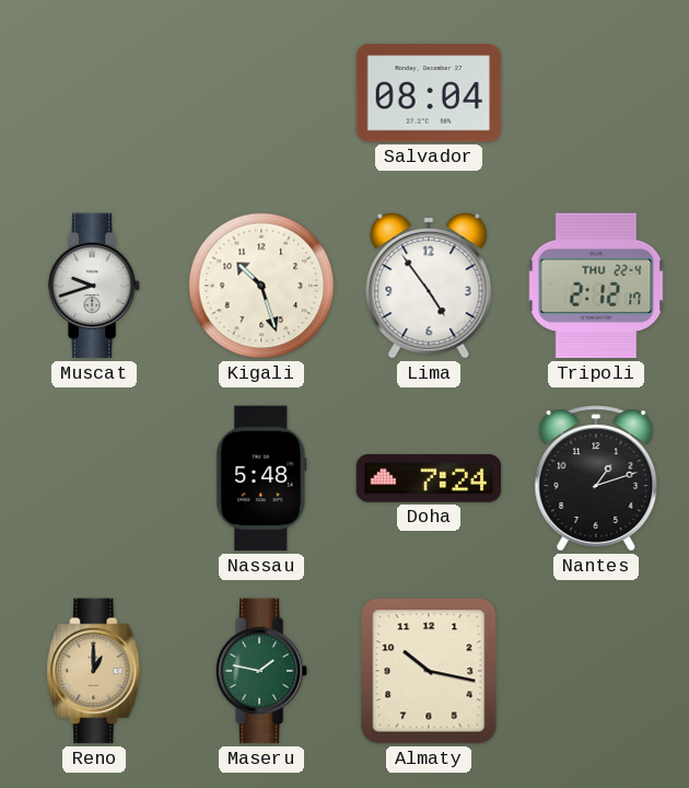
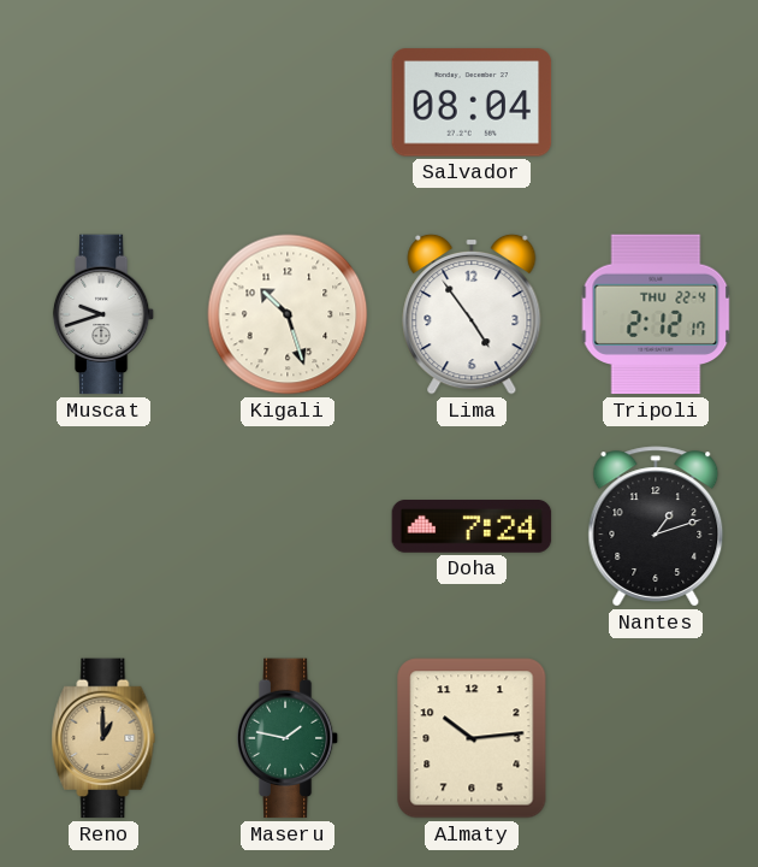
Nassau: 5:48 -> none (261, 478)
Almaty: 10:17 -> 10:14 (472, 738)
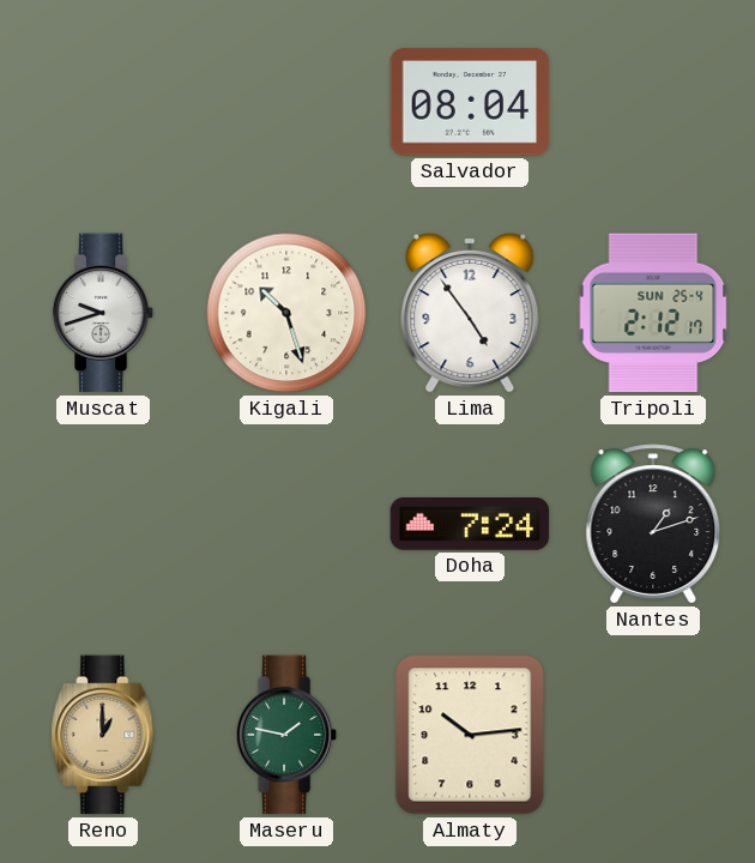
Tripoli date: THU 22-4 -> SUN 25-4 (653, 313)
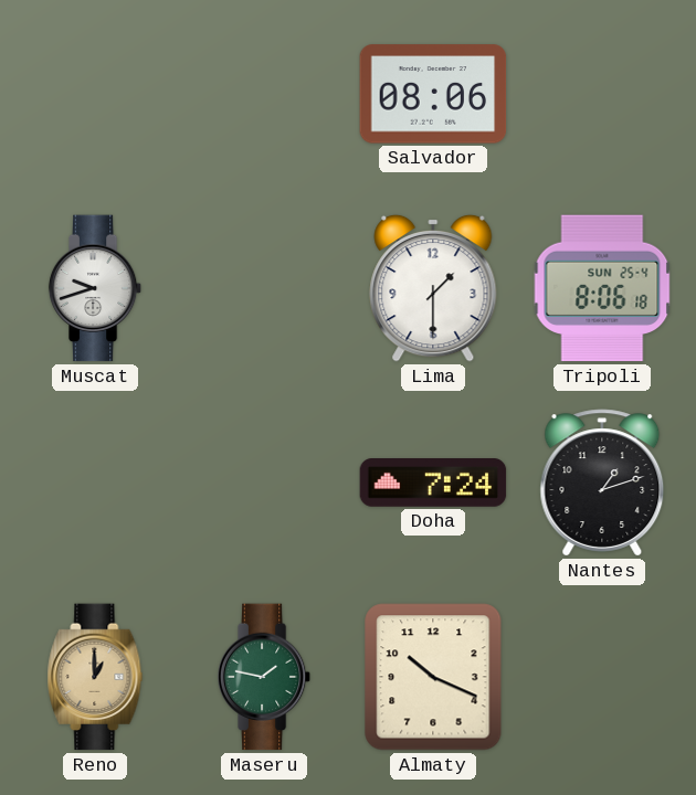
Salvador: 08:04 -> 08:06 (433, 94)
Kigali: 10:27 -> none (286, 313)
Lima: 4:54 -> 1:30 (433, 288)
Tripoli: 2:12 -> 8:06 (602, 288)
Almaty: 10:14 -> 10:19 (433, 677)
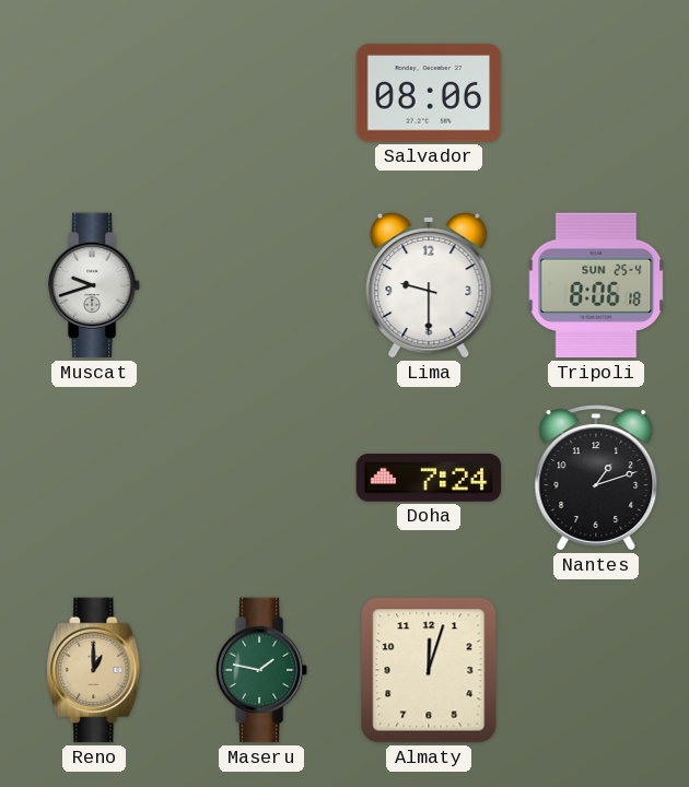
Lima: 1:30 -> 9:30 (429, 285)
Almaty: 10:19 -> 12:03 (429, 670)
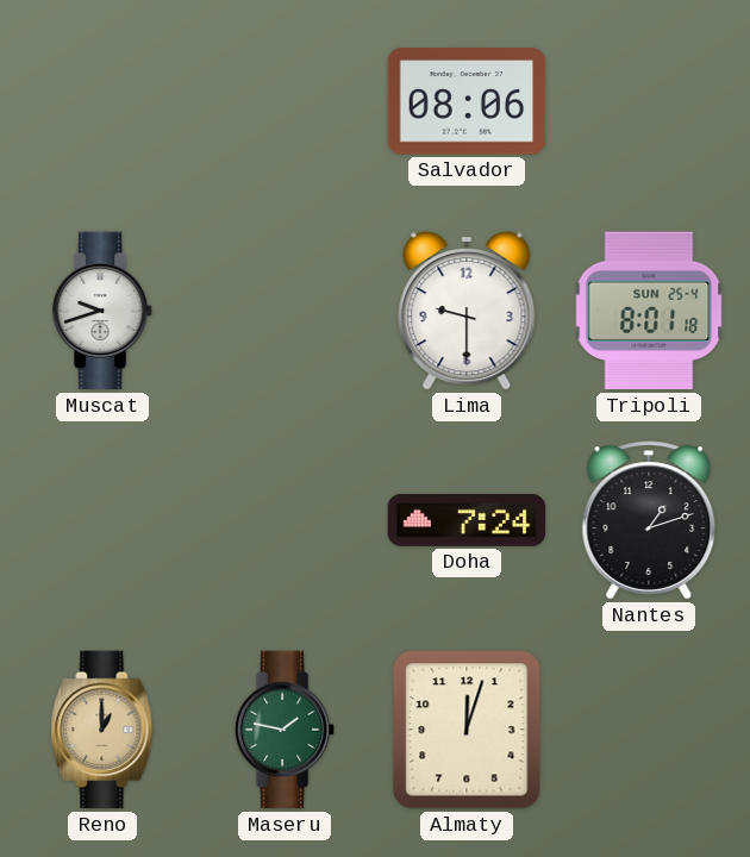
Tripoli: 8:06 -> 8:01 (649, 311)
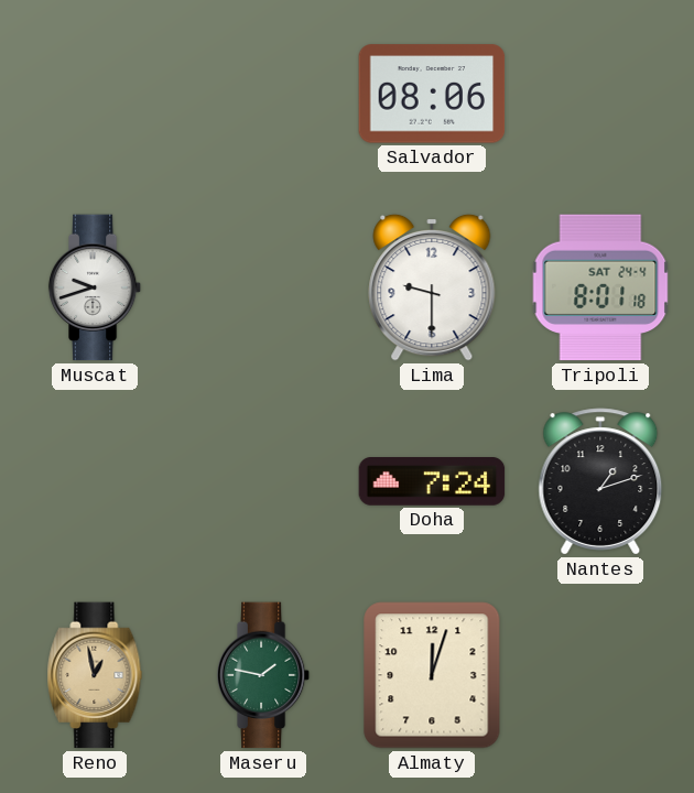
Tripoli date: SUN 25-4 -> SAT 24-4 (600, 287)
Reno: 1:00 -> 12:58 (95, 675)
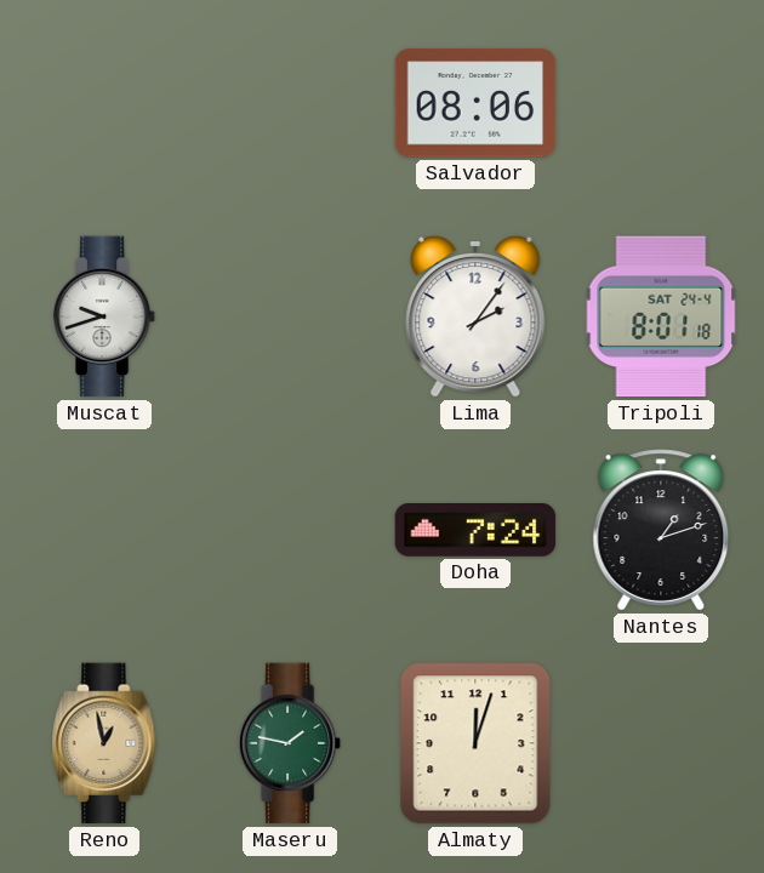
Lima: 9:30 -> 2:06 (475, 316)
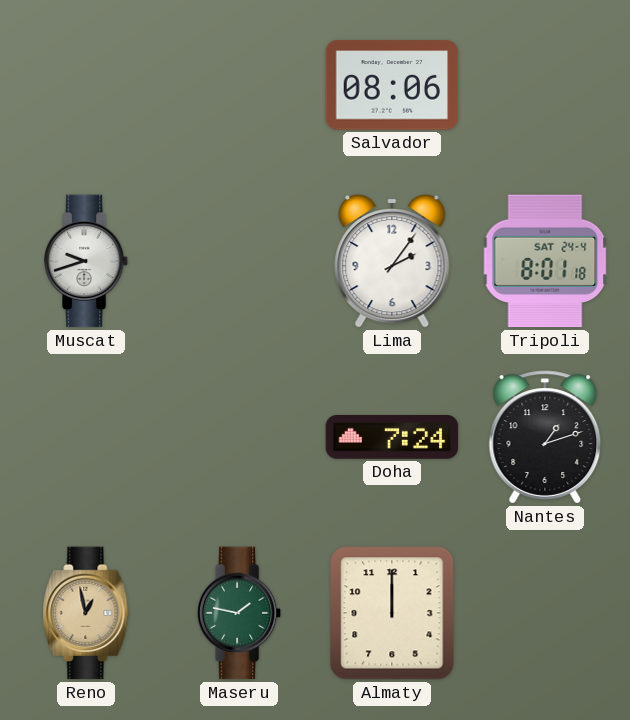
Almaty: 12:03 -> 12:00 (392, 613)
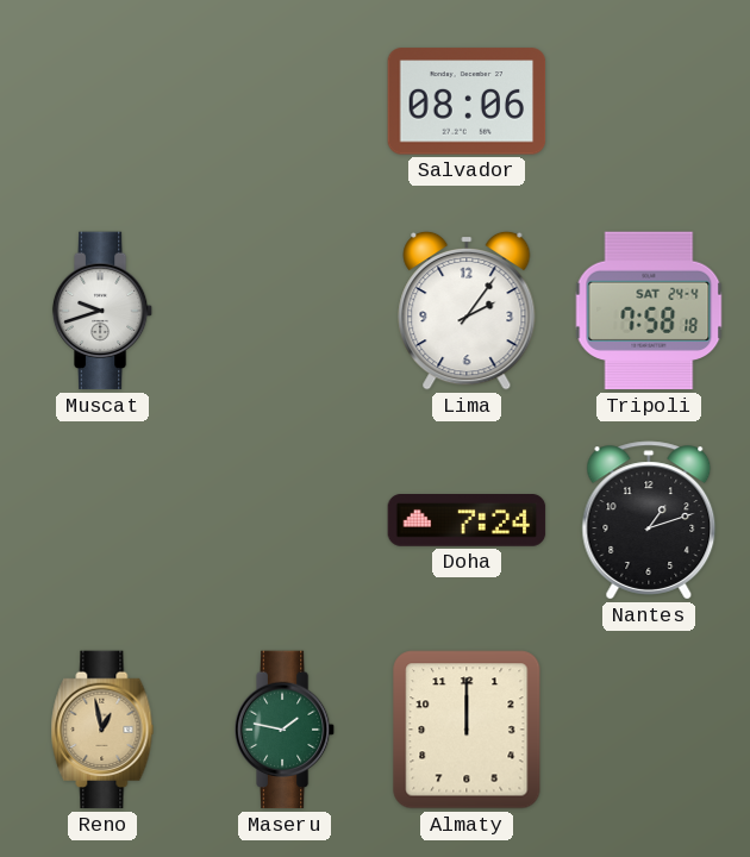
Tripoli: 8:01 -> 7:58 (649, 311)
